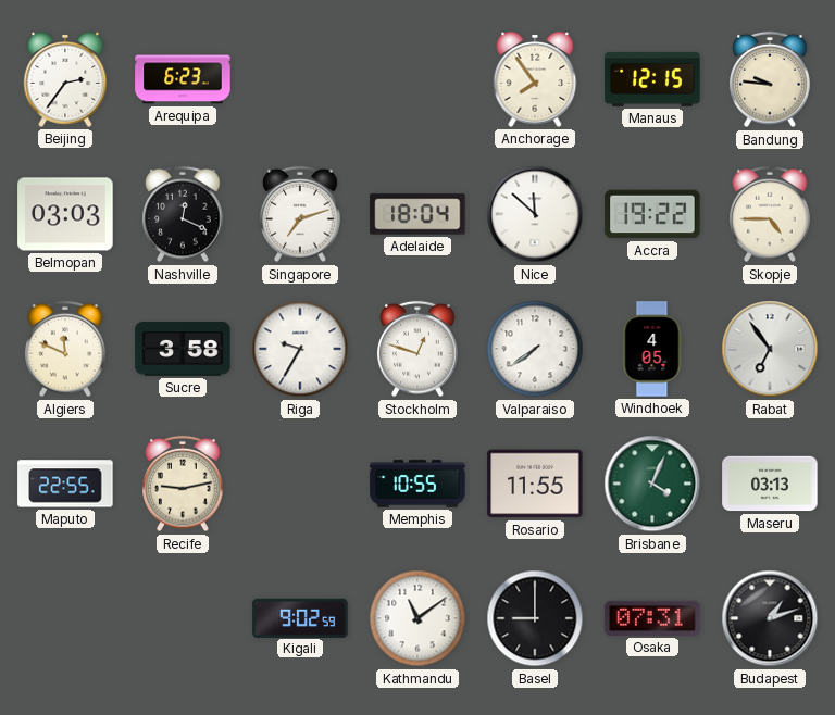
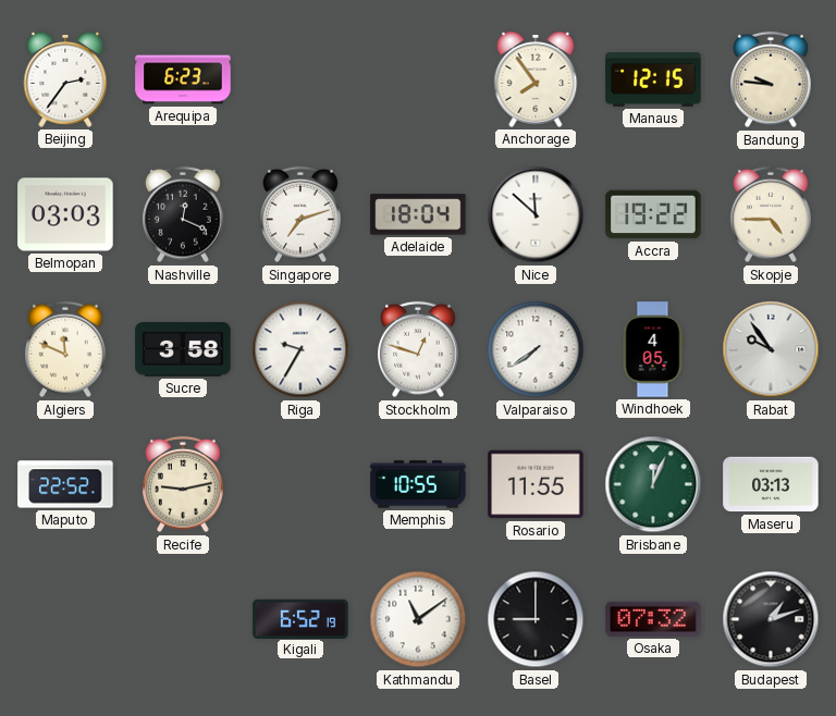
Rabat: 6:54 -> 9:54 (771, 349)
Maputo: 22:55 -> 22:52 (65, 484)
Brisbane: 4:04 -> 12:04 (653, 484)
Kigali: 9:02 -> 6:52 (300, 618)
Osaka: 07:31 -> 07:32 (653, 619)
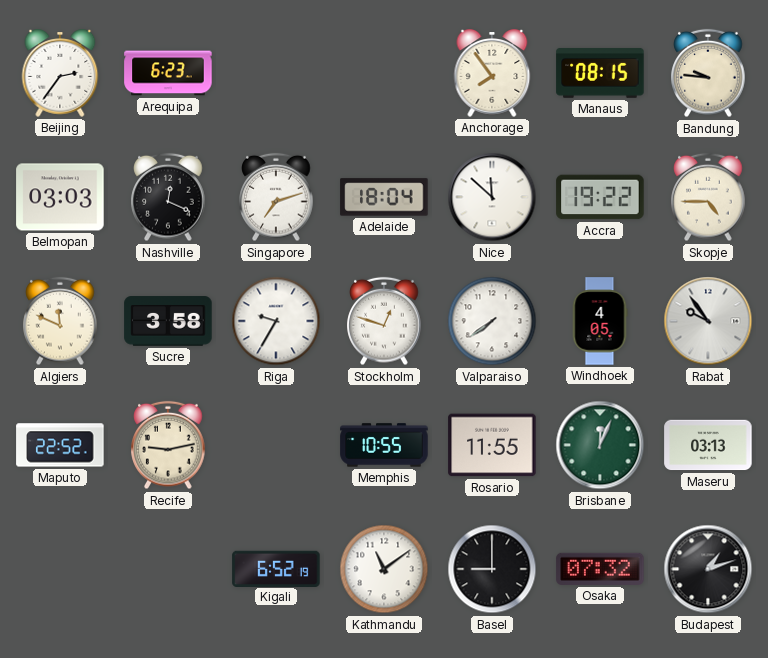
Manaus: 12:15 -> 08:15 (600, 73)
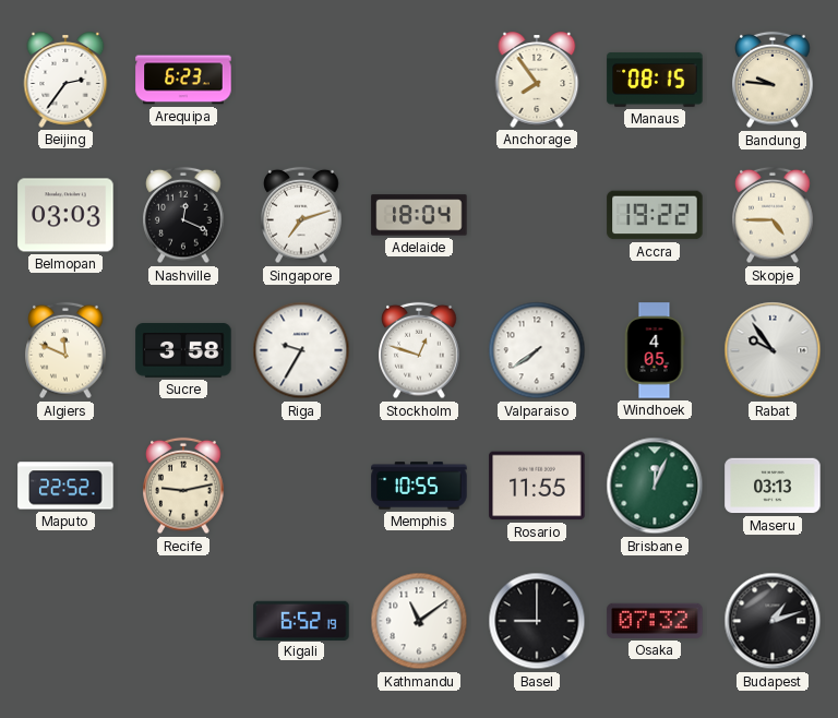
Nice: 11:52 -> none (492, 197)
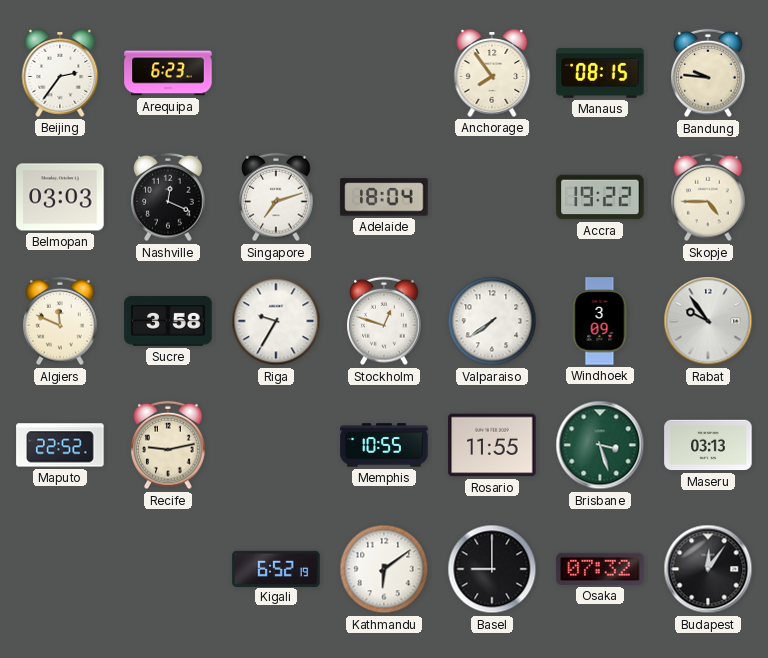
Windhoek: 4:05 -> 3:09 (600, 321)
Brisbane: 12:04 -> 3:27 (600, 445)
Kathmandu: 11:09 -> 6:09 (384, 569)
Budapest: 1:12 -> 12:06 (708, 569)
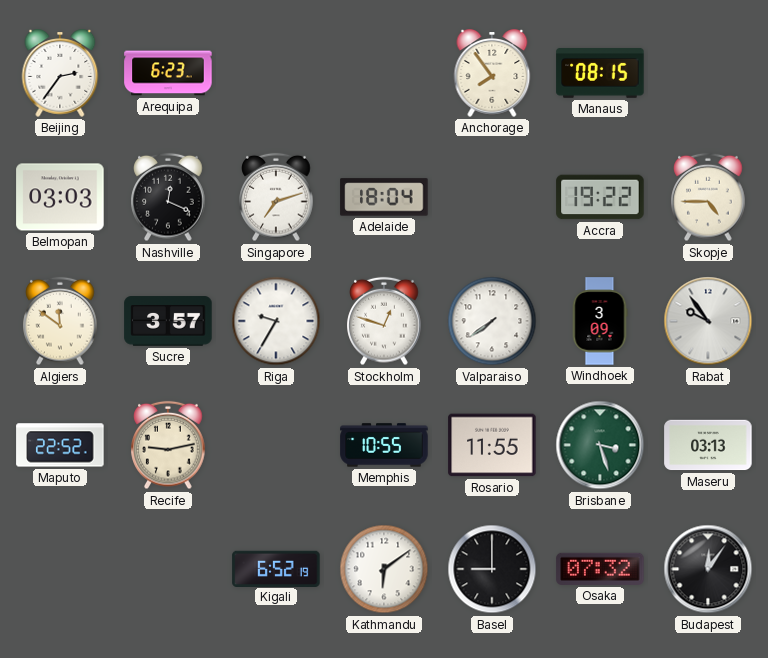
Bandung: 9:46 -> none (708, 73)
Algiers: 11:49 -> 11:51 (60, 321)
Sucre: 3:58 -> 3:57 (168, 321)
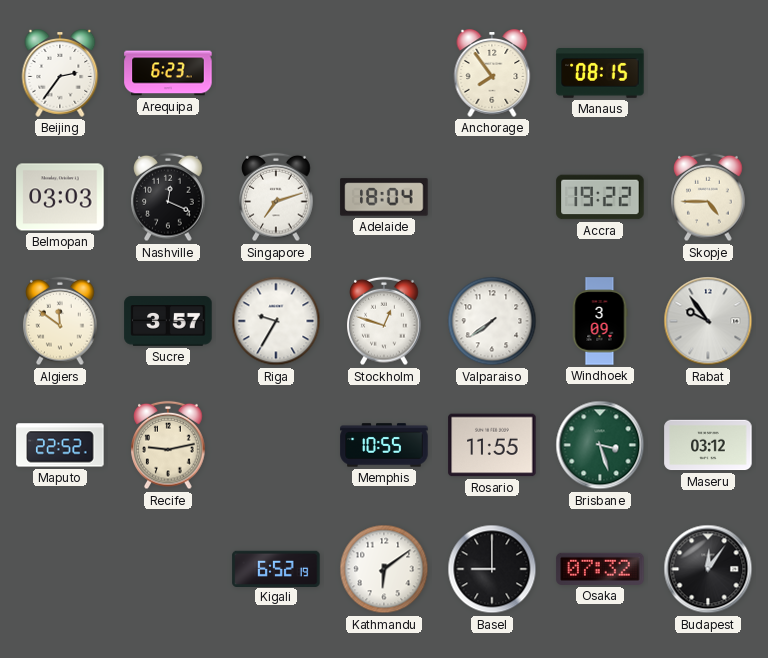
Maseru: 03:13 -> 03:12 (708, 445)
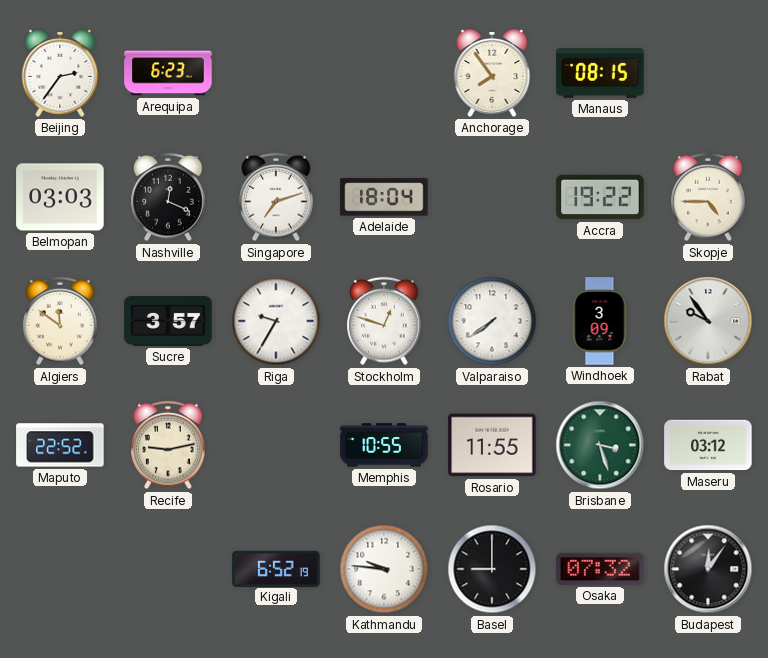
Kathmandu: 6:09 -> 9:46 (384, 569)
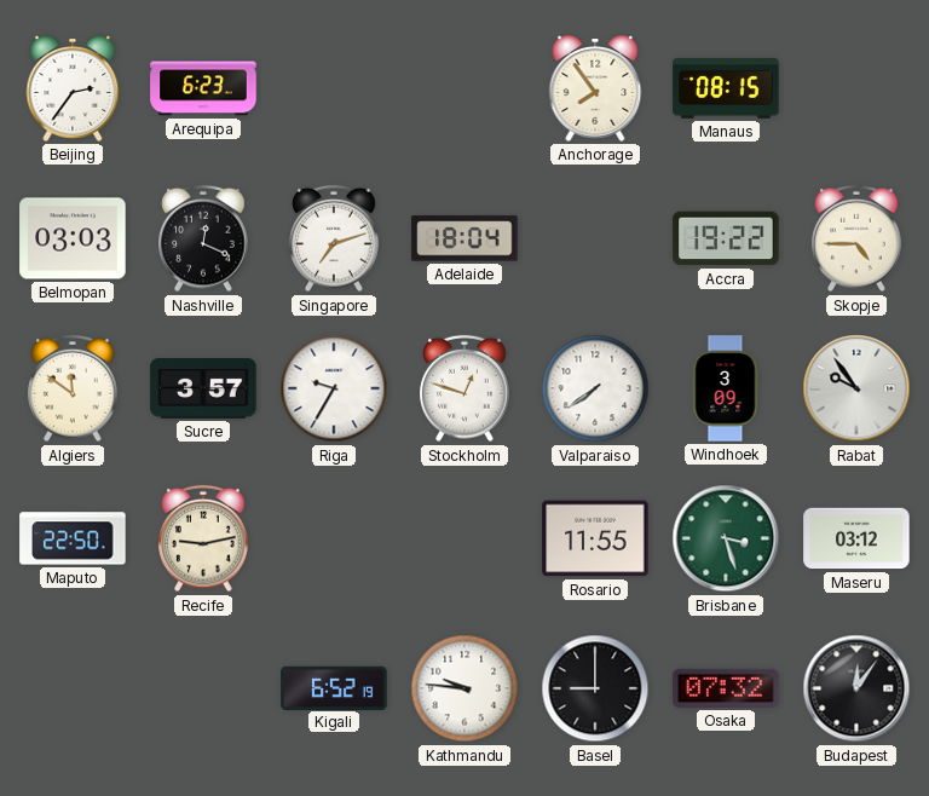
Maputo: 22:52 -> 22:50 (73, 538)
Memphis: 10:55 -> none (384, 445)
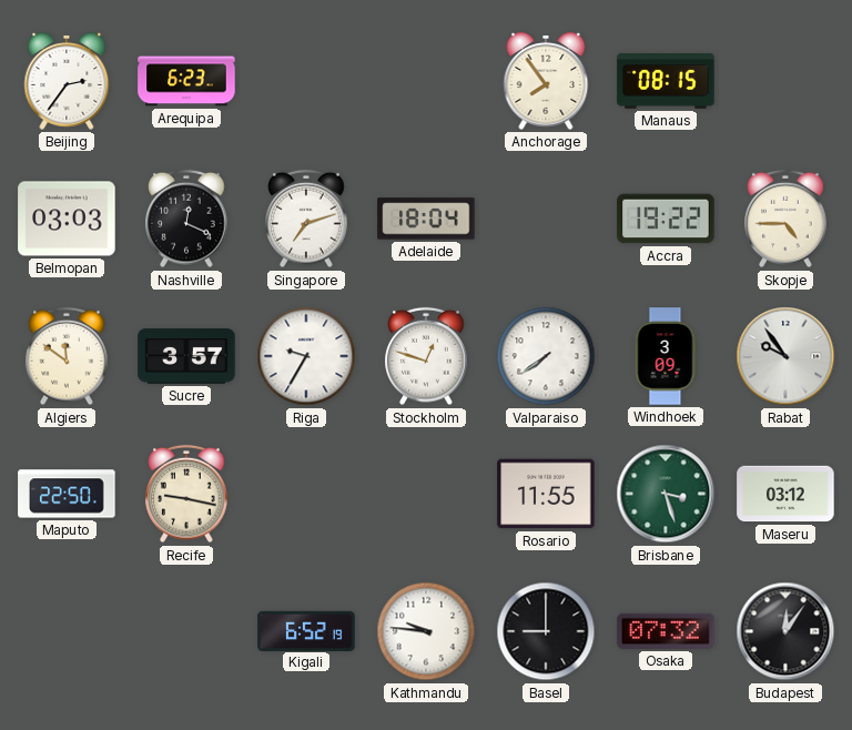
Recife: 9:13 -> 9:17 (186, 494)
